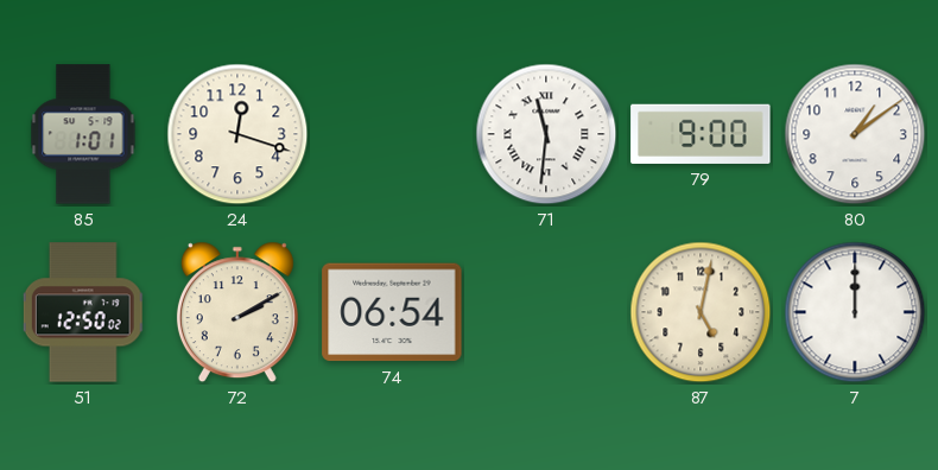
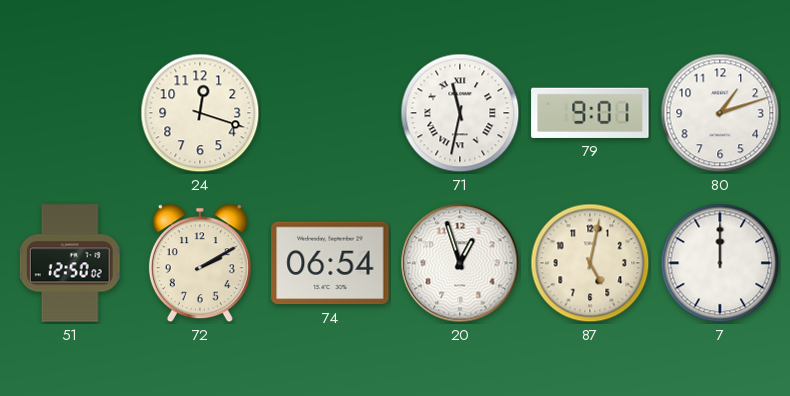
85: 1:01 -> none (83, 134)
71: 11:31 -> 11:32 (460, 113)
79: 9:00 -> 9:01 (590, 113)
80: 1:09 -> 1:12 (720, 113)
20: none -> 12:57 (460, 263)
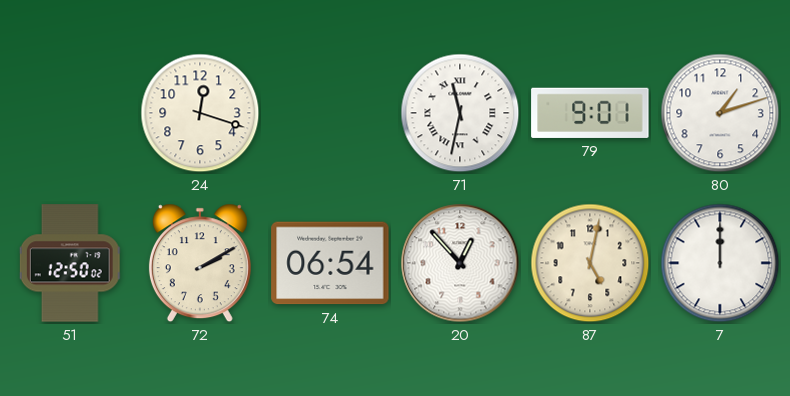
20: 12:57 -> 12:53 (460, 263)
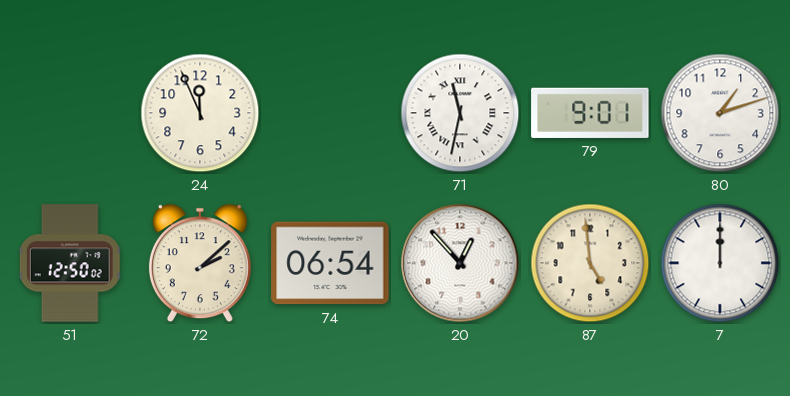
24: 12:18 -> 11:56 (200, 113)
72: 2:10 -> 2:08 (200, 263)
87: 5:02 -> 4:59 (590, 263)
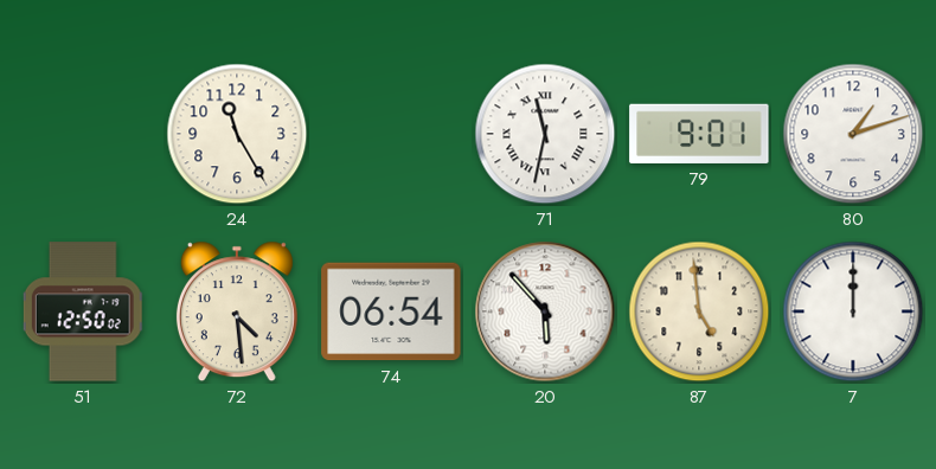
24: 11:56 -> 11:25 (237, 134)
72: 2:08 -> 4:29 (237, 311)
20: 12:53 -> 5:53 (545, 311)
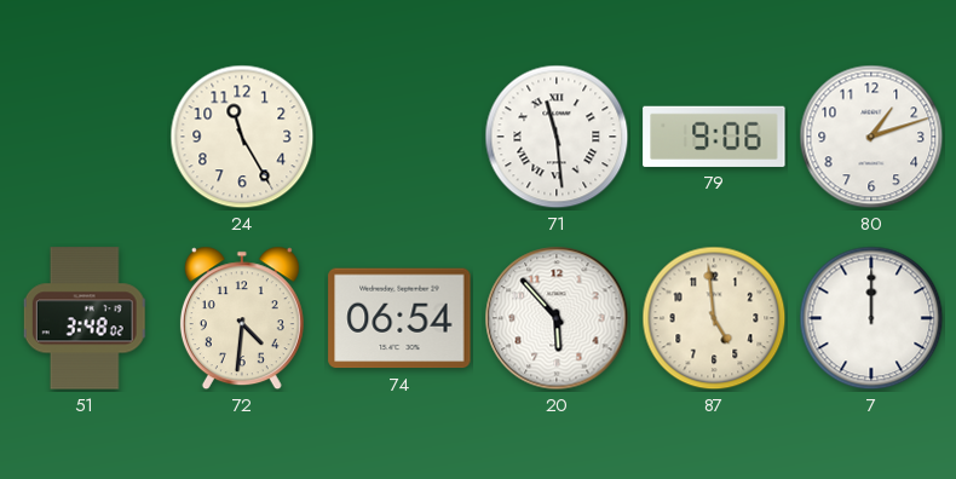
71: 11:32 -> 11:29 (557, 137)
79: 9:01 -> 9:06 (714, 137)
51: 12:50 -> 3:48 (85, 318)
72: 4:29 -> 4:31 (242, 318)
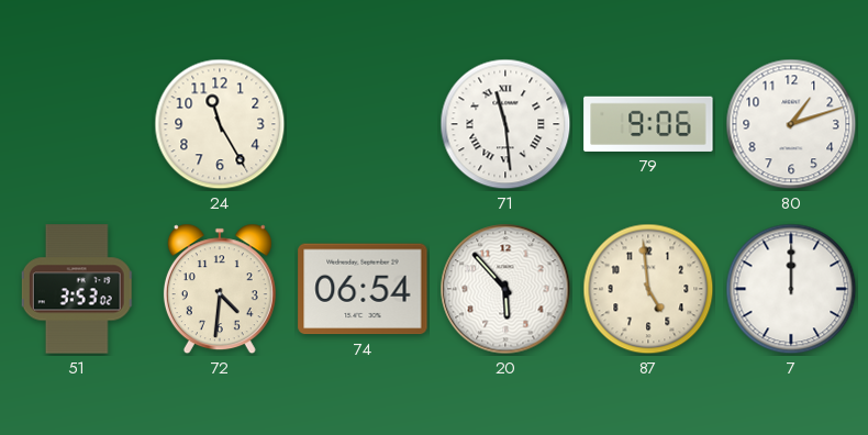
51: 3:48 -> 3:53 (77, 289)
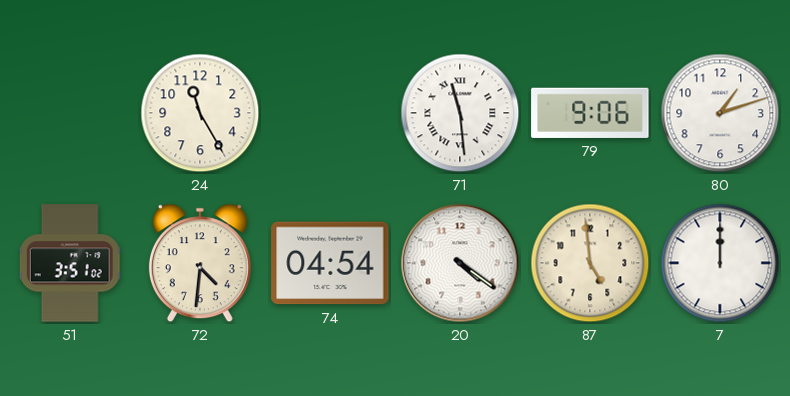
51: 3:53 -> 3:51 (70, 263)
74: 06:54 -> 04:54 (330, 263)
20: 5:53 -> 4:21 (460, 263)
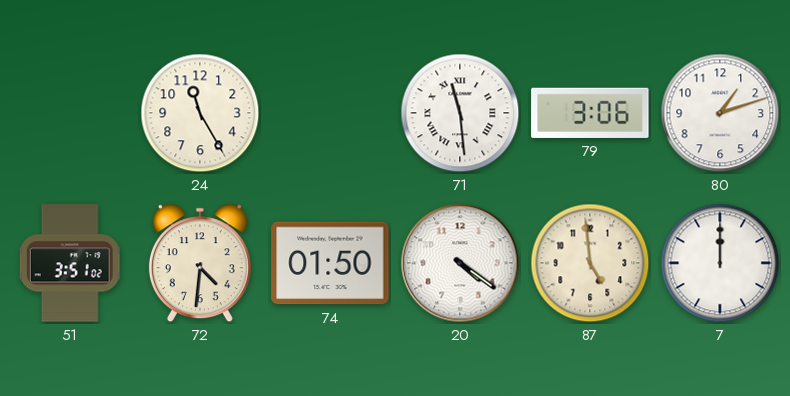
79: 9:06 -> 3:06 (590, 113)
74: 04:54 -> 01:50 (330, 263)
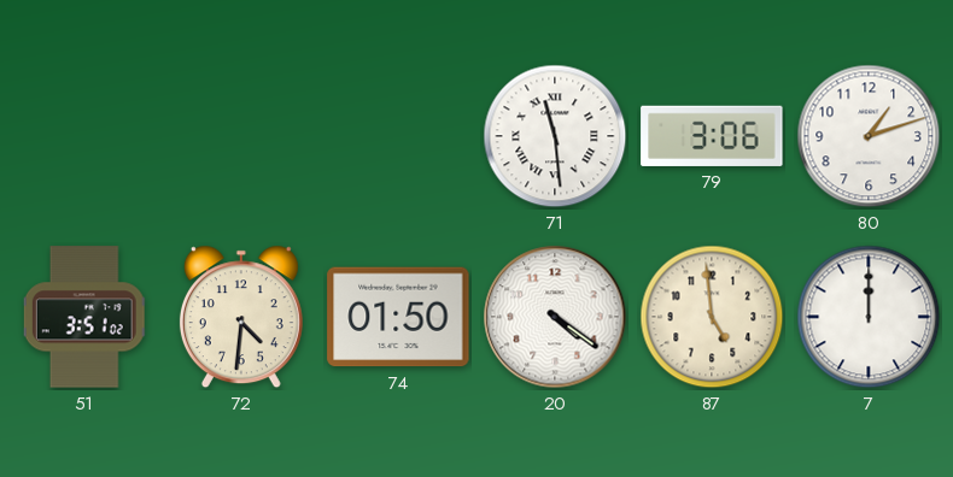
24: 11:25 -> none (200, 113)
